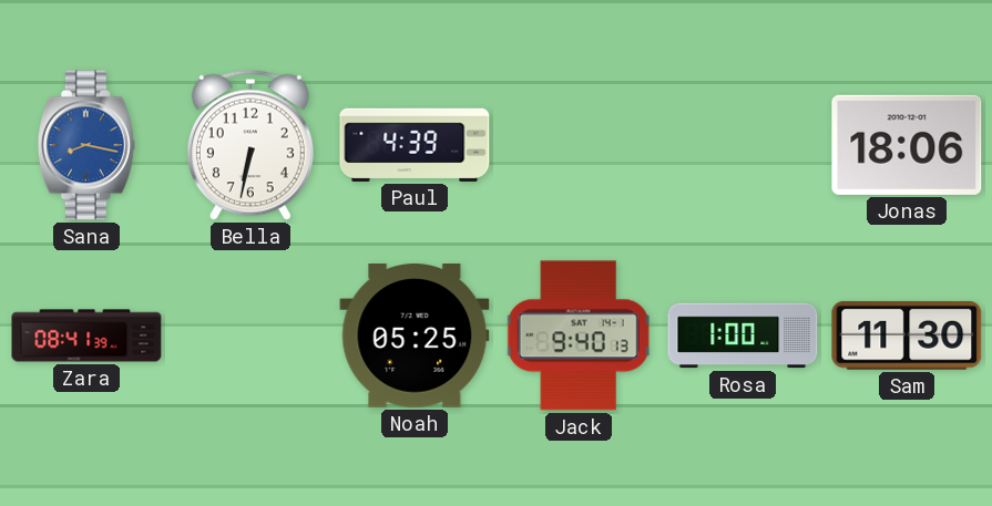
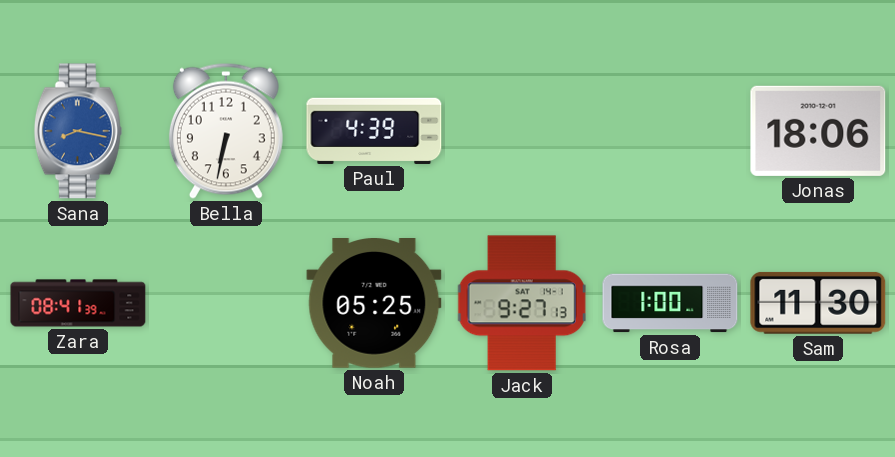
Jack: 9:40 -> 9:27 (522, 303)
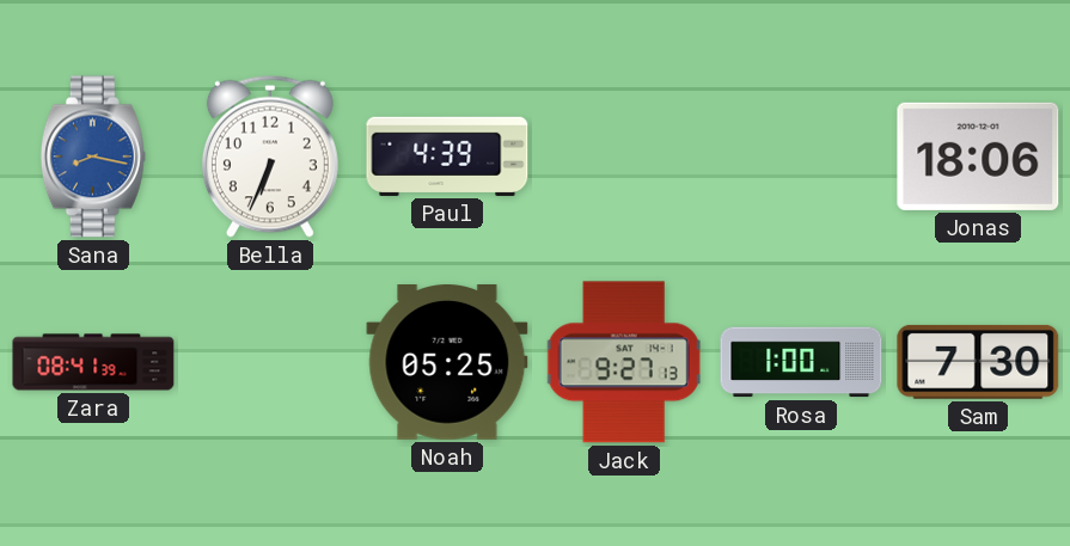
Bella: 6:32 -> 6:34 (270, 157)
Sam: 11:30 -> 7:30 (978, 362)
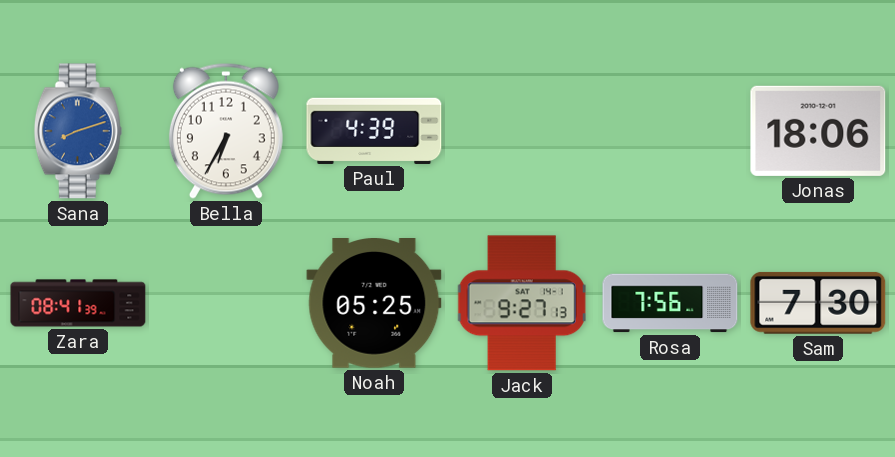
Sana: 8:17 -> 8:12 (78, 131)
Bella: 6:34 -> 6:35 (226, 131)
Rosa: 1:00 -> 7:56 (670, 303)
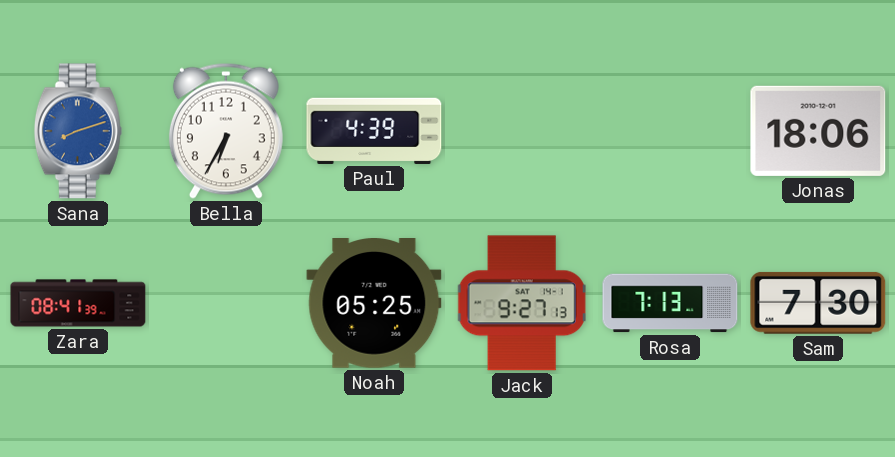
Rosa: 7:56 -> 7:13 (670, 303)
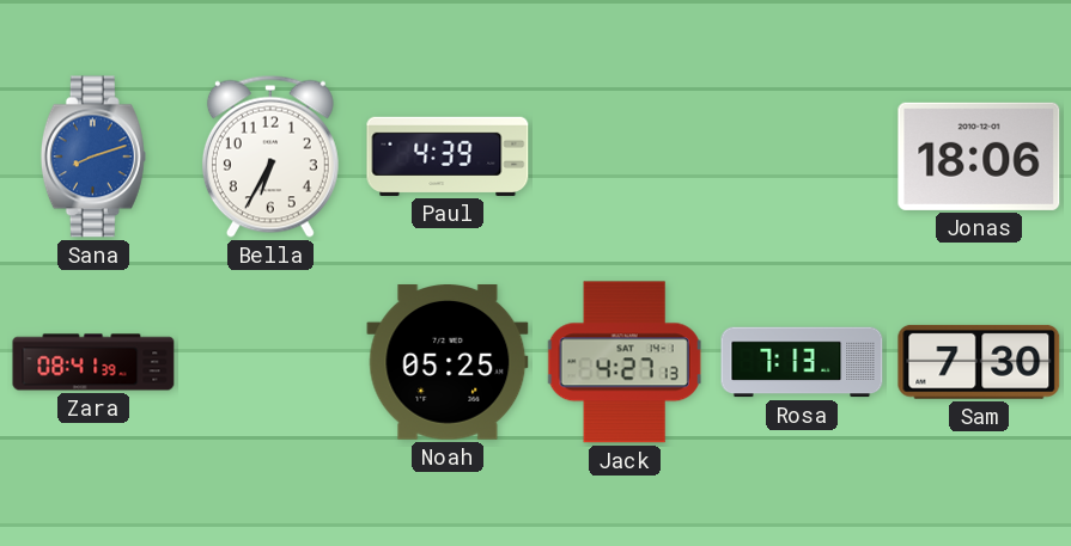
Jack: 9:27 -> 4:27 (625, 362)
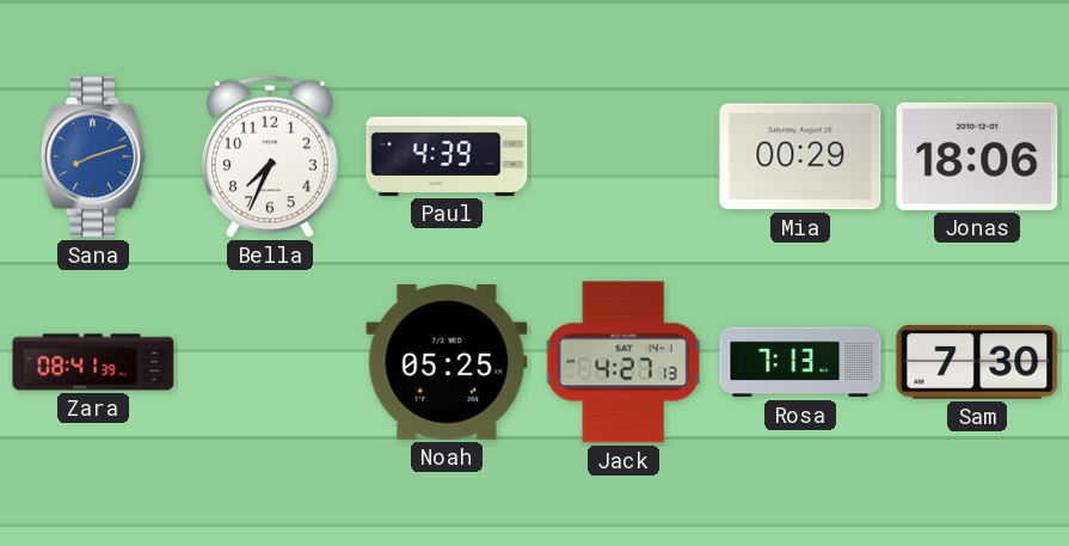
Bella: 6:35 -> 7:34 (270, 157)
Mia: none -> 00:29 (800, 157)
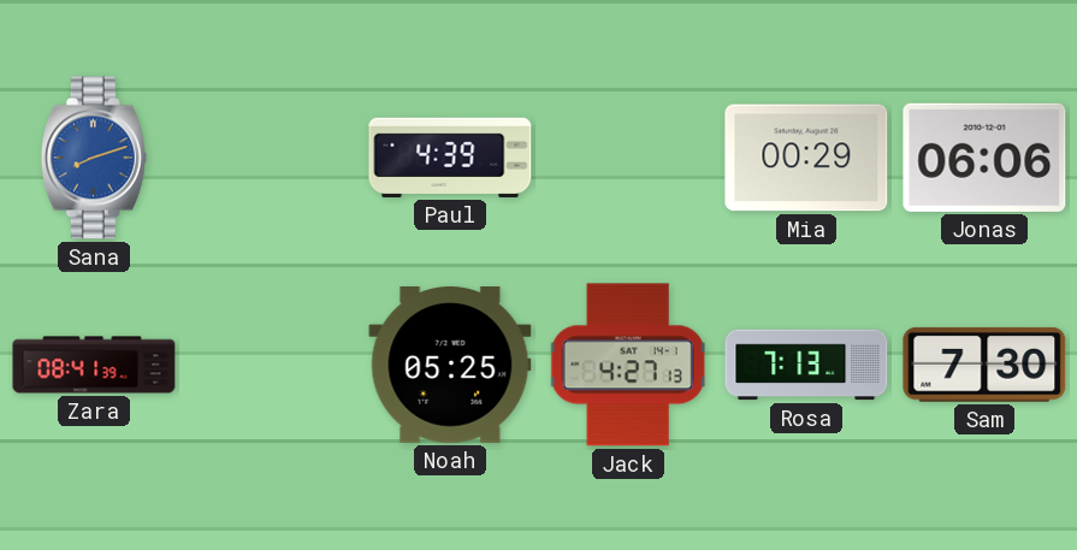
Bella: 7:34 -> none (270, 157)
Jonas: 18:06 -> 06:06 (984, 158)
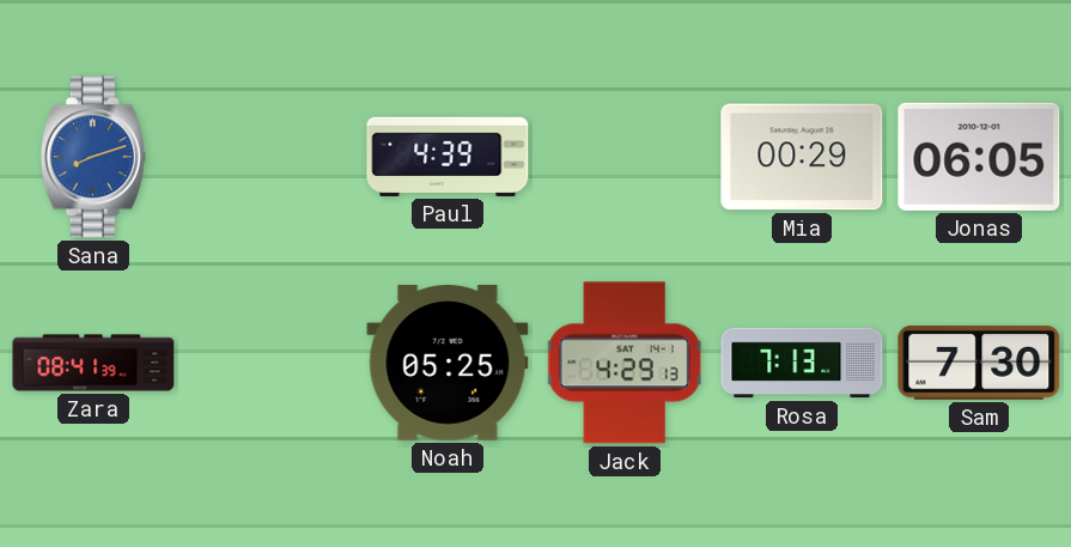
Jonas: 06:06 -> 06:05 (979, 157)
Jack: 4:27 -> 4:29 (625, 363)
